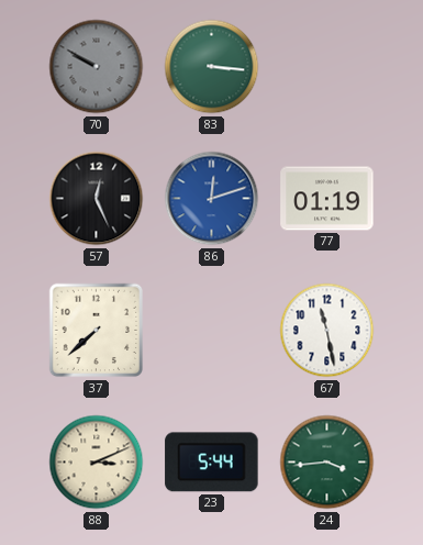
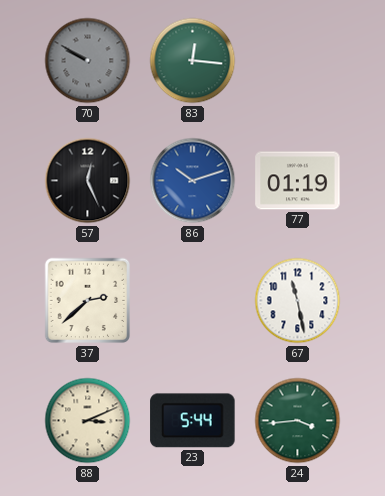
83: 3:16 -> 12:16 (193, 61)
86: 12:12 -> 10:12 (193, 181)
37: 7:38 -> 2:38 (88, 301)
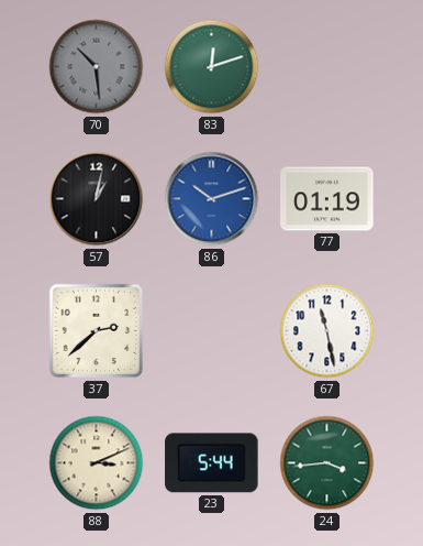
70: 9:50 -> 10:29 (97, 67)
83: 12:16 -> 12:12 (212, 67)
57: 12:26 -> 1:02 (97, 199)
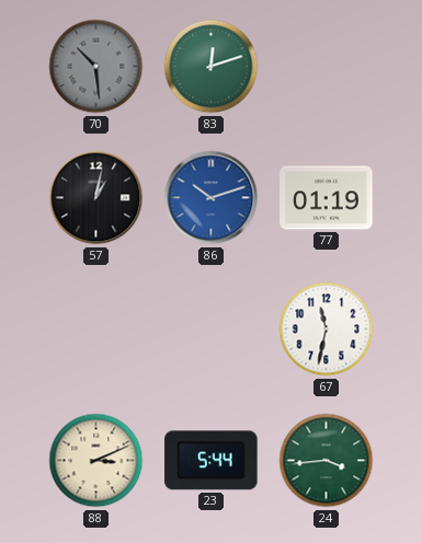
37: 2:38 -> none (97, 331)
67: 11:28 -> 11:32 (327, 330)
